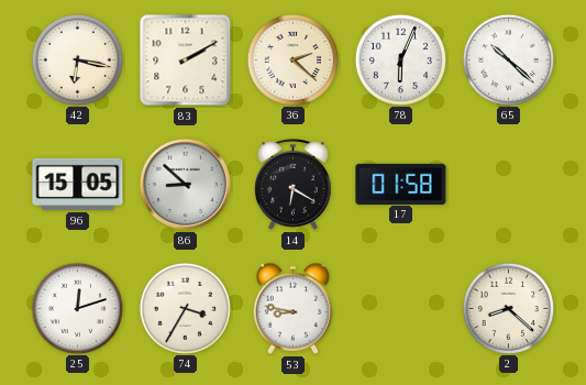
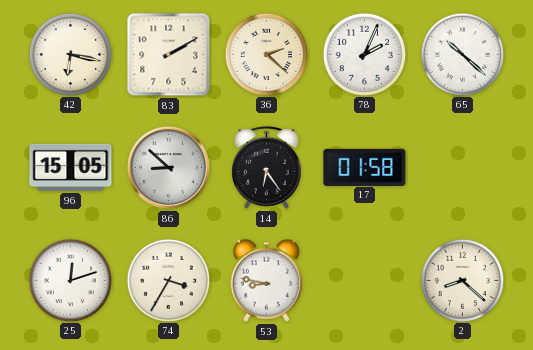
78: 6:04 -> 2:04 (364, 54)
14: 6:20 -> 6:24 (267, 168)
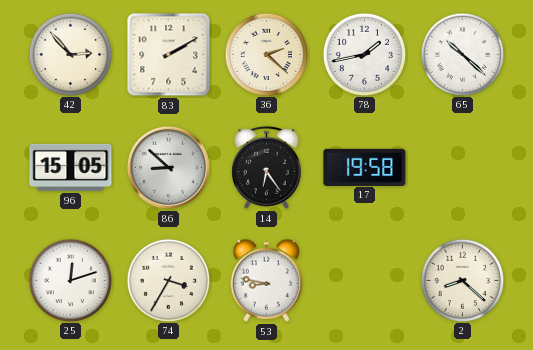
42: 6:17 -> 2:53 (70, 54)
78: 2:04 -> 1:43 (364, 54)
17: 01:58 -> 19:58 (365, 167)
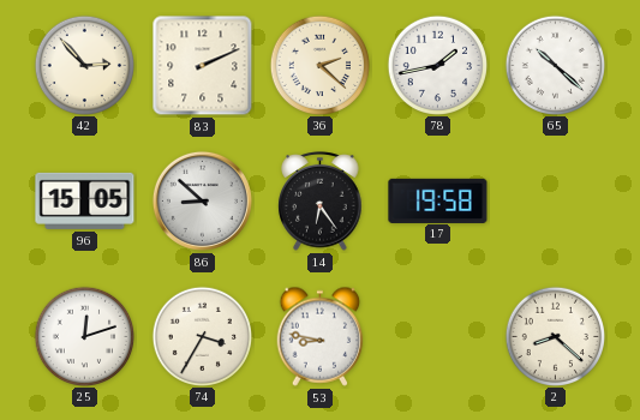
83: 2:10 -> 2:11 (203, 66)
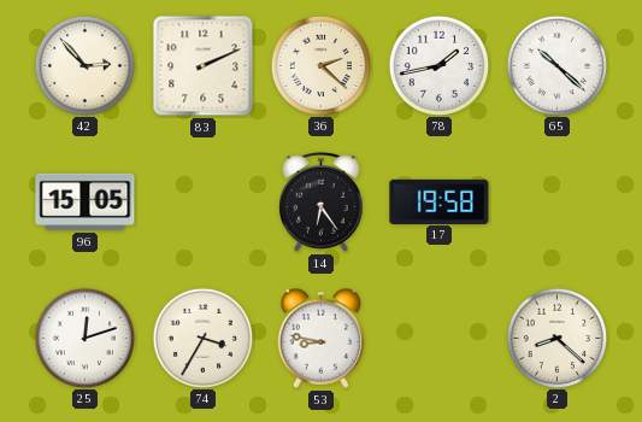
86: 8:52 -> none (202, 200)
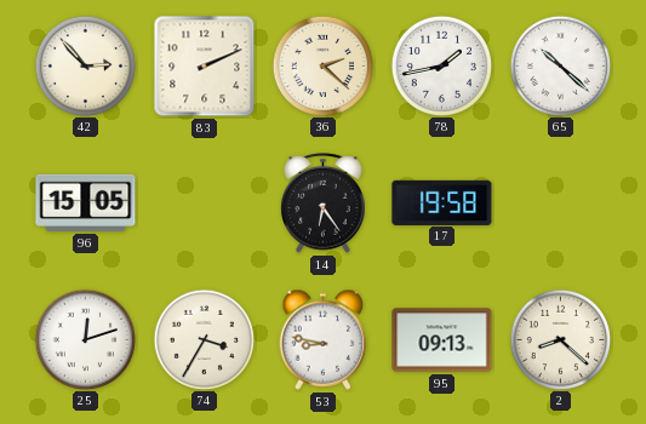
95: none -> 09:13 (442, 340)
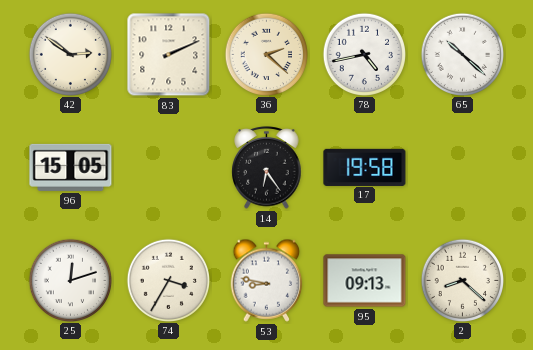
42: 2:53 -> 2:51 (70, 54)
78: 1:43 -> 4:43 (364, 54)
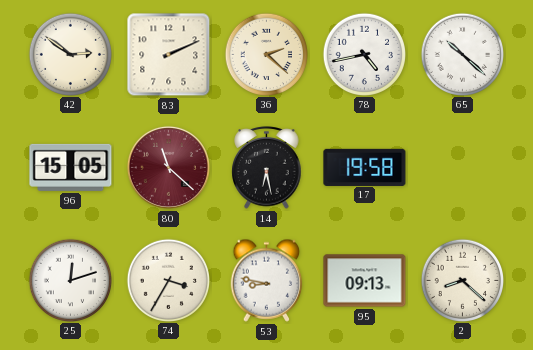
80: none -> 11:22 (168, 167)
14: 6:24 -> 6:28 (267, 168)
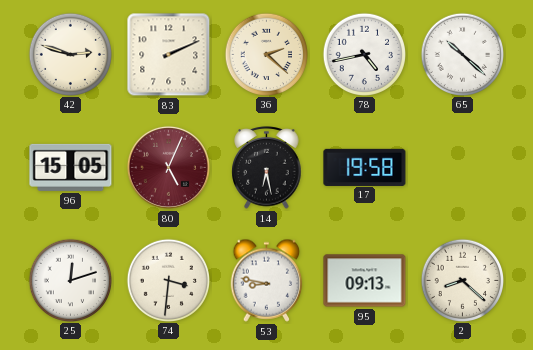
42: 2:51 -> 2:48 (70, 54)
80: 11:22 -> 5:04 (168, 167)
74: 3:35 -> 3:31 (168, 280)
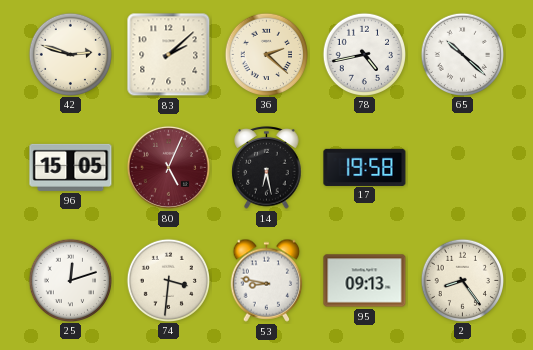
83: 2:11 -> 2:08 (169, 55)
2: 8:22 -> 8:24 (462, 280)
